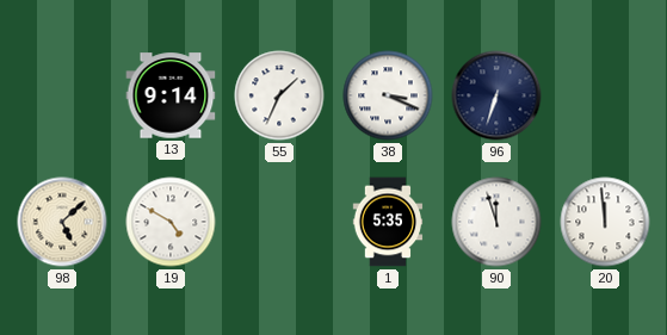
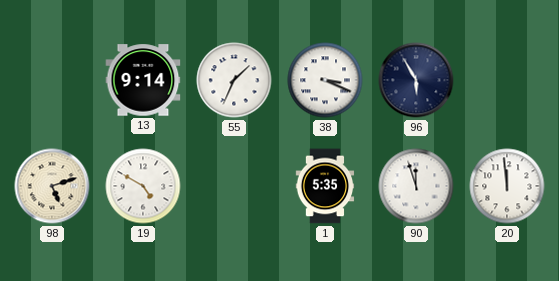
96: 6:33 -> 5:55 (416, 80)
98: 5:08 -> 5:12 (52, 186)
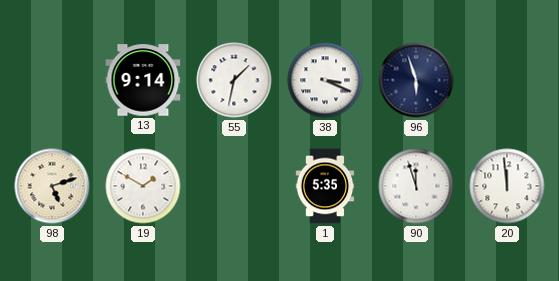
55: 1:34 -> 1:32 (234, 80)
96: 5:55 -> 5:57 (416, 80)
19: 4:50 -> 1:50 (143, 186)
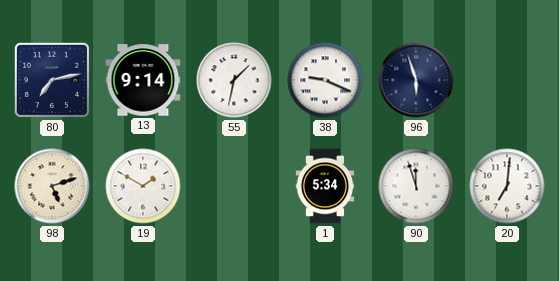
80: none -> 7:13 (52, 80)
38: 3:19 -> 9:19 (325, 80)
1: 5:35 -> 5:34 (325, 186)
20: 11:59 -> 7:01 (507, 186)
